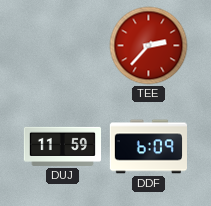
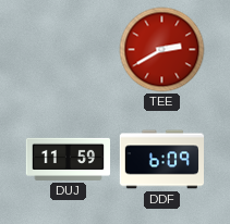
TEE: 2:37 -> 2:40 (162, 50)
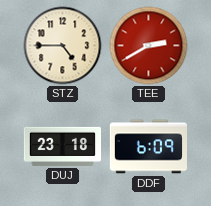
STZ: none -> 4:45 (63, 46)
DUJ: 11:59 -> 23:18 (62, 146)
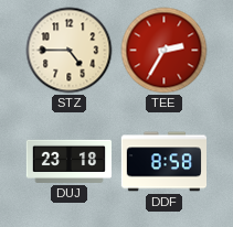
TEE: 2:40 -> 2:35 (165, 51)
DDF: 6:09 -> 8:58 (163, 162)
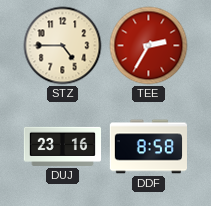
DUJ: 23:18 -> 23:16 (62, 146)
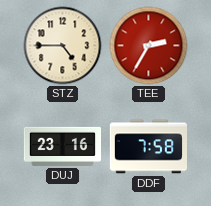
DDF: 8:58 -> 7:58 (148, 147)
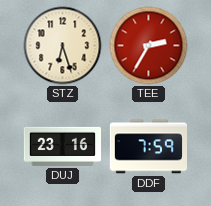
STZ: 4:45 -> 6:27 (63, 46)
DDF: 7:58 -> 7:59 (148, 147)
